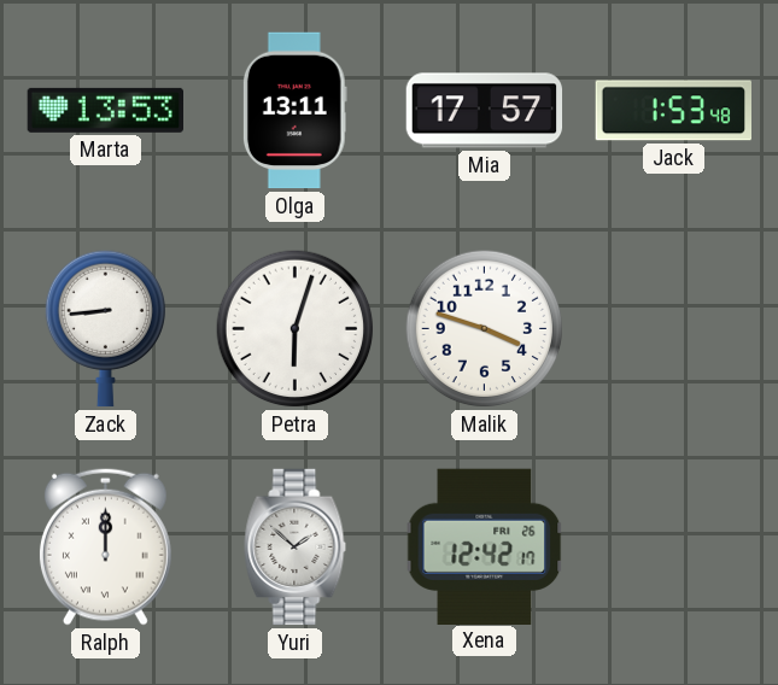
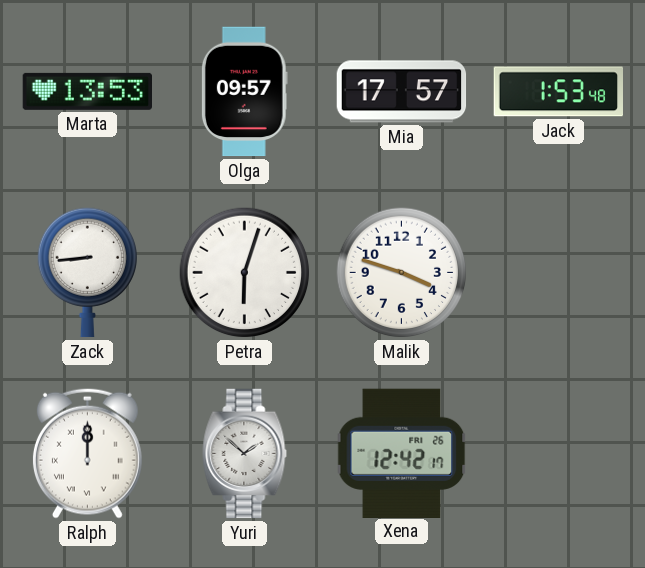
Olga: 13:11 -> 09:57 (244, 92)
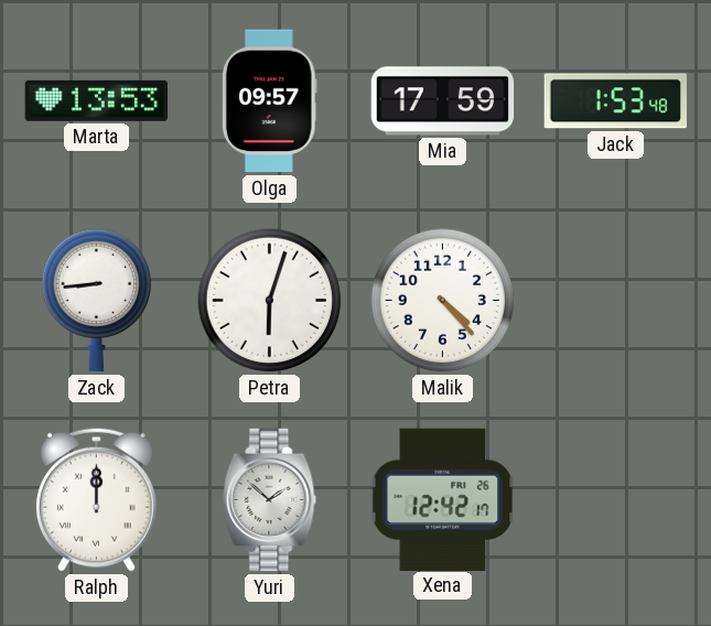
Mia: 17:57 -> 17:59 (443, 101)
Malik: 3:48 -> 4:23 (443, 301)
